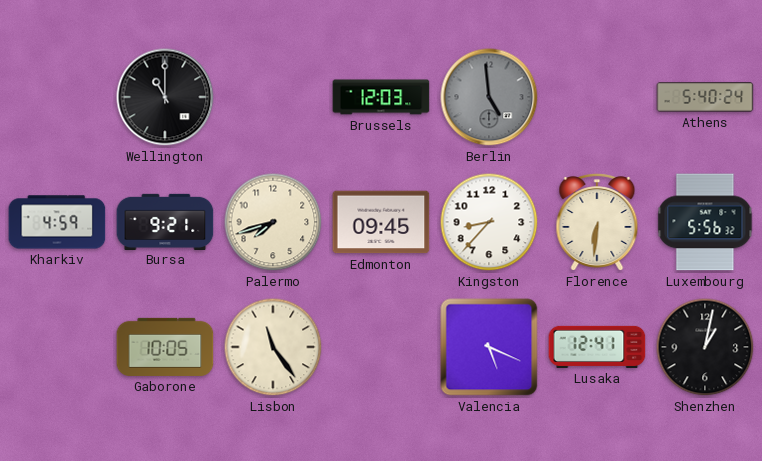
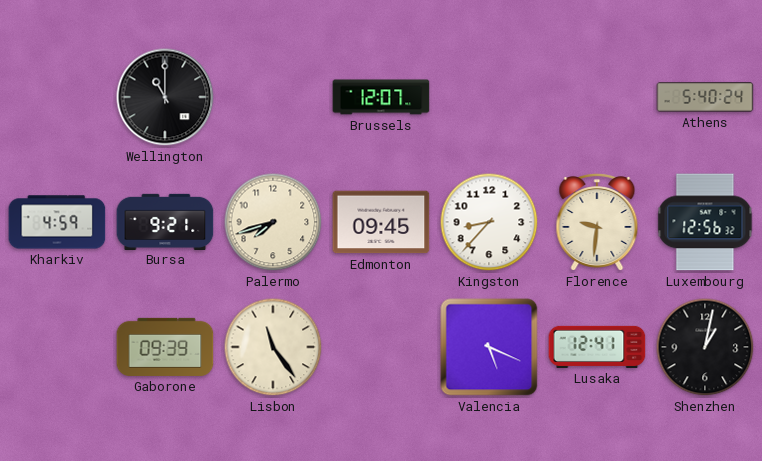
Brussels: 12:03 -> 12:07 (381, 97)
Berlin: 4:59 -> none (489, 97)
Florence: 6:31 -> 9:31 (597, 223)
Luxembourg: 5:56 -> 12:56 (705, 222)
Gaborone: 10:05 -> 09:39 (165, 347)
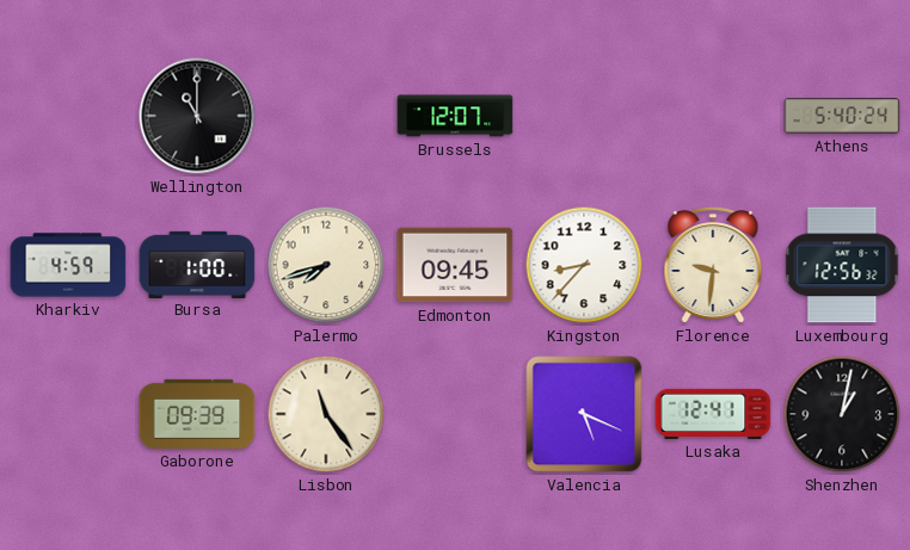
Bursa: 9:21 -> 1:00 (197, 264)
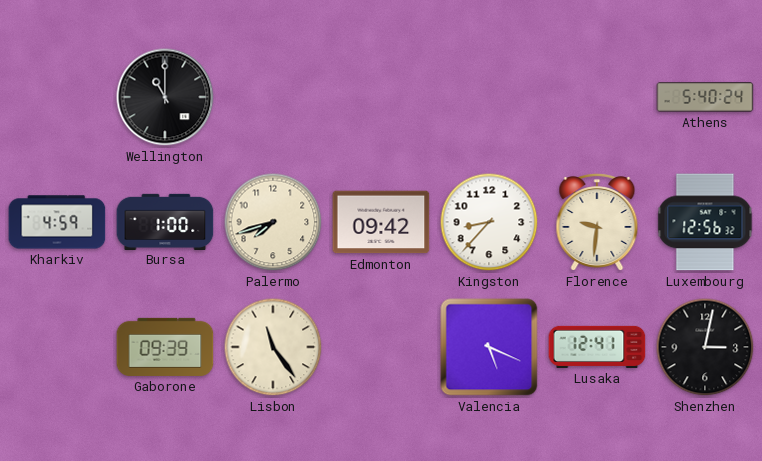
Brussels: 12:07 -> none (455, 116)
Edmonton: 09:45 -> 09:42 (381, 222)
Shenzhen: 1:02 -> 3:02 (705, 347)
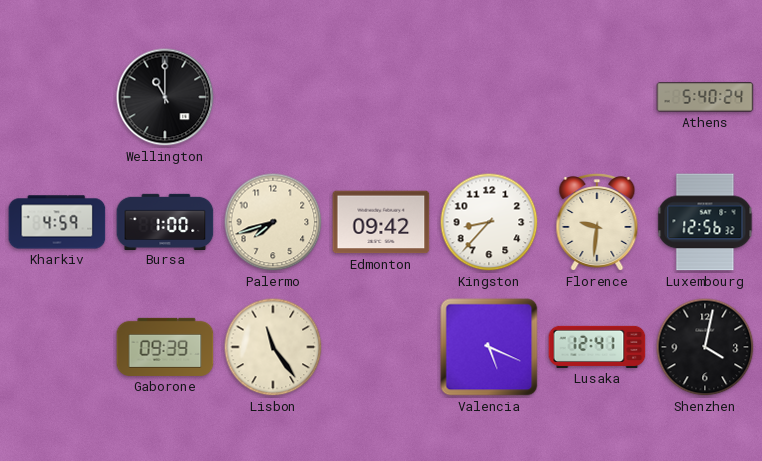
Shenzhen: 3:02 -> 4:02 (705, 347)
